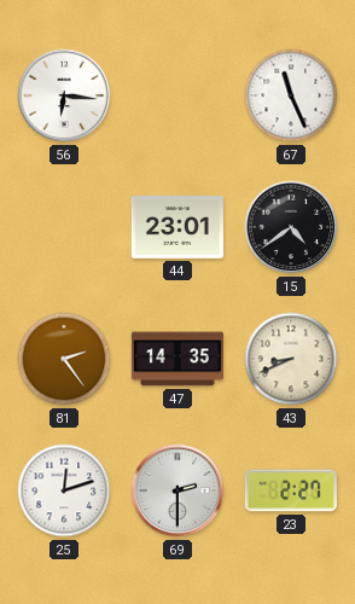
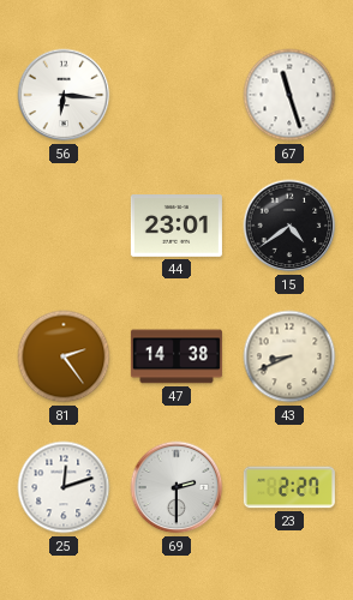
67: 11:26 -> 11:27 (289, 95)
47: 14:35 -> 14:38 (176, 356)
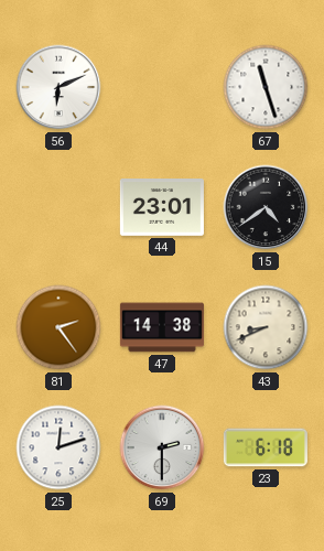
56: 6:16 -> 6:11 (58, 87)
23: 2:27 -> 6:18 (266, 447)
